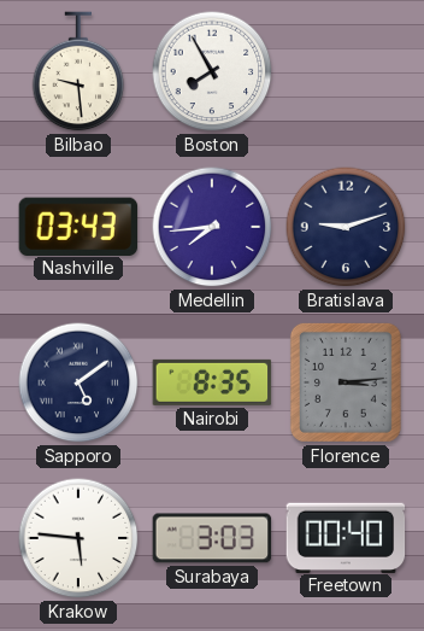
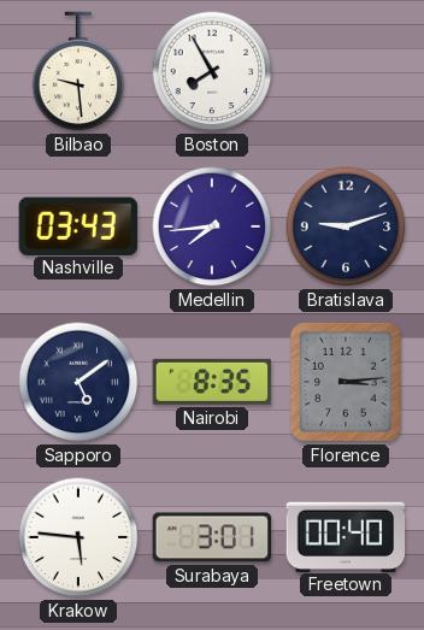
Surabaya: 3:03 -> 3:01 (212, 537)
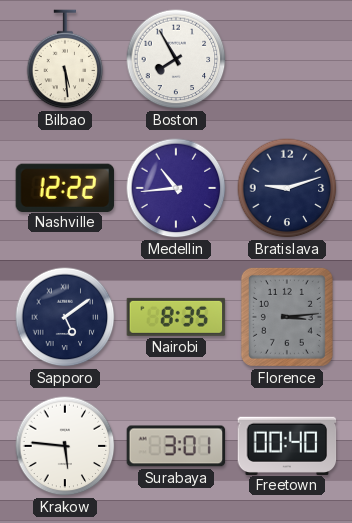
Bilbao: 9:29 -> 5:29 (65, 59)
Nashville: 03:43 -> 12:22 (65, 187)
Medellin: 7:44 -> 10:44 (176, 188)
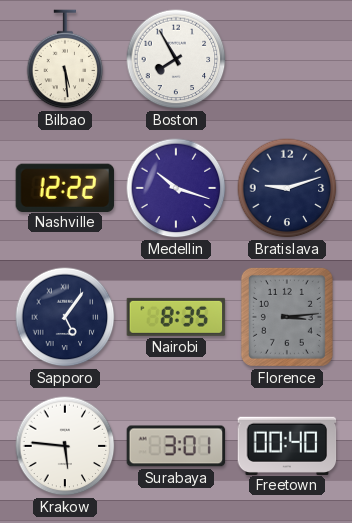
Medellin: 10:44 -> 10:18 (176, 188)
Sapporo: 5:09 -> 5:06 (65, 317)
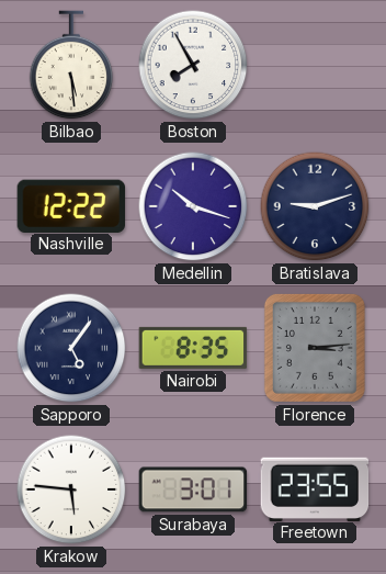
Freetown: 00:40 -> 23:55 (315, 488)
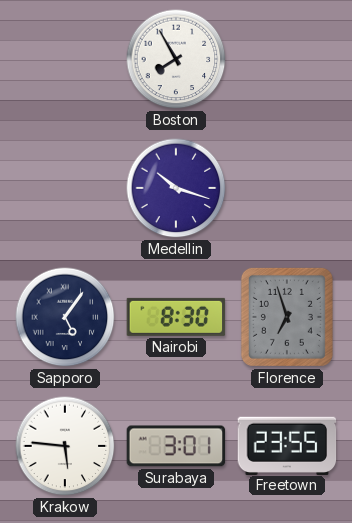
Bilbao: 5:29 -> none (71, 65)
Nashville: 12:22 -> none (71, 205)
Bratislava: 9:12 -> none (315, 206)
Nairobi: 8:35 -> 8:30 (176, 317)
Florence: 3:14 -> 6:57 (287, 317)
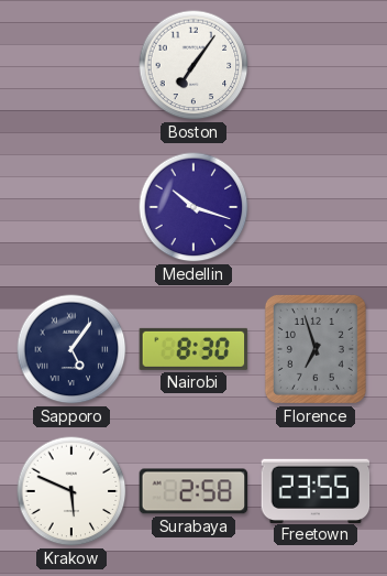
Boston: 7:55 -> 7:06 (193, 65)
Krakow: 5:46 -> 5:49 (71, 491)
Surabaya: 3:01 -> 2:58 (193, 491)
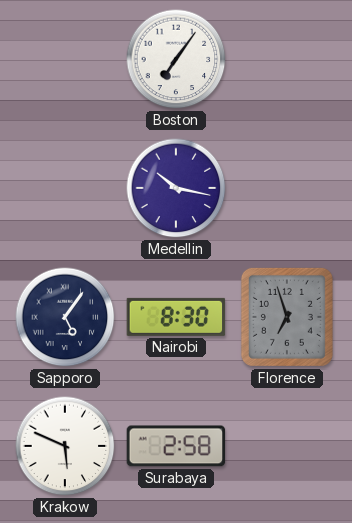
Medellin: 10:18 -> 10:17 (176, 188)
Freetown: 23:55 -> none (316, 490)
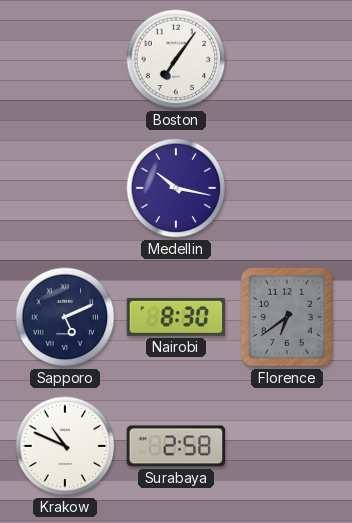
Sapporo: 5:06 -> 5:11 (65, 317)
Florence: 6:57 -> 6:39 (287, 317)
Krakow: 5:49 -> 10:49 (65, 446)
